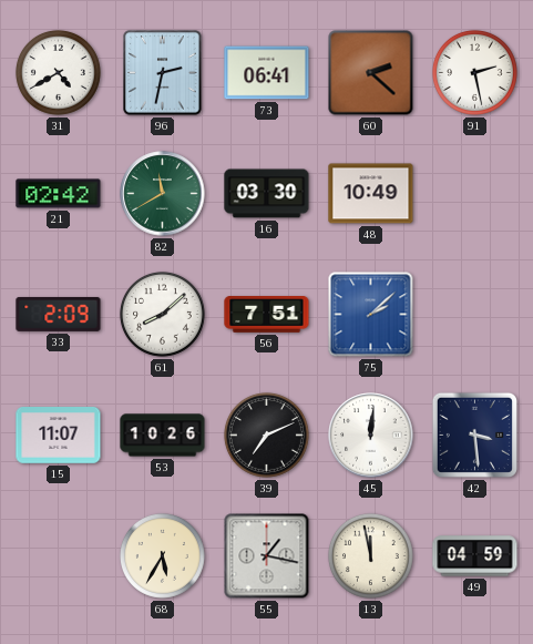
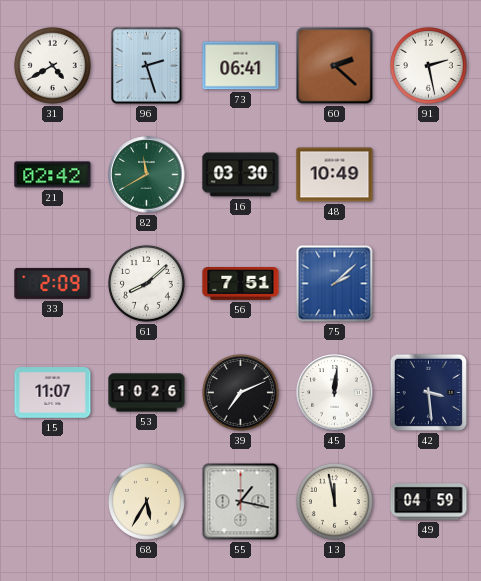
96: 2:32 -> 2:27 (147, 66)
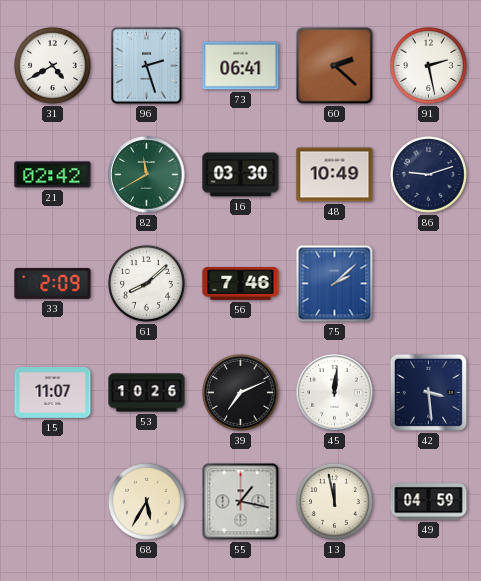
86: none -> 9:12 (428, 174)
56: 7:51 -> 7:46 (241, 284)
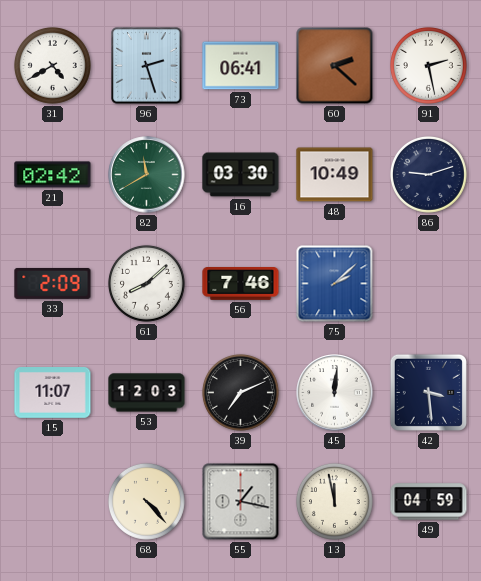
53: 10:26 -> 12:03 (147, 393)
68: 5:35 -> 4:23 (146, 501)
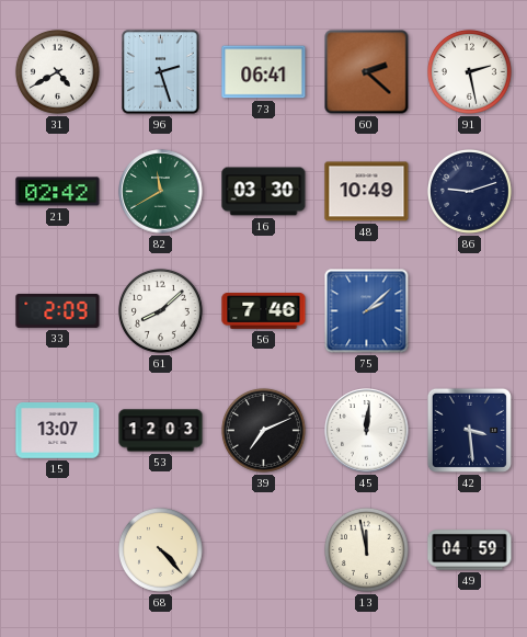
15: 11:07 -> 13:07 (58, 431)
55: 1:17 -> none (241, 502)
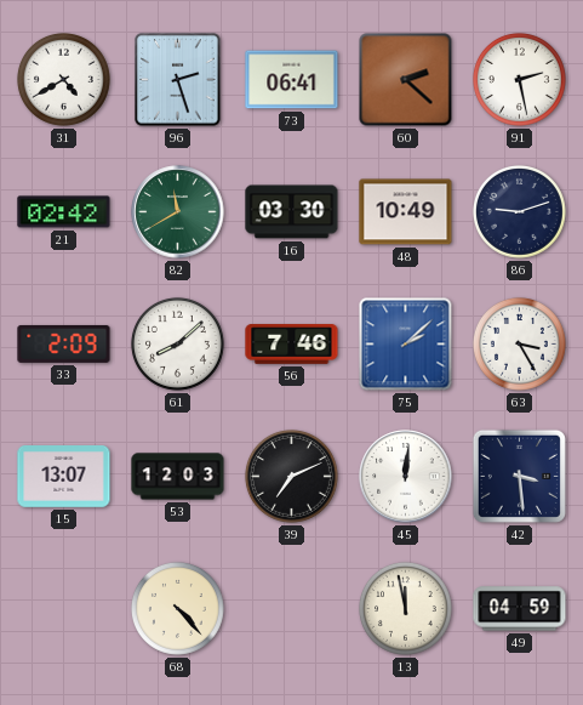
63: none -> 3:25 (519, 343)
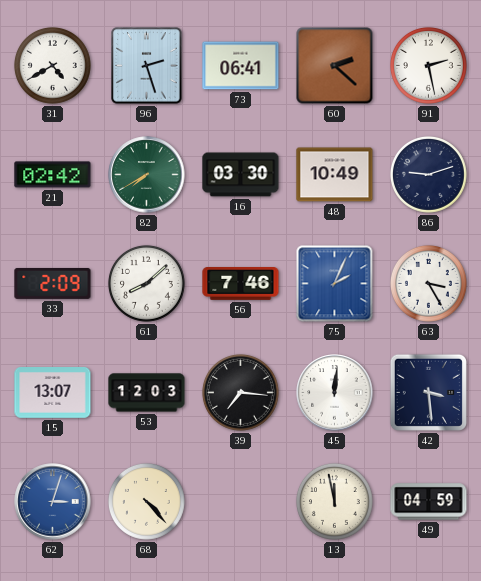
82: 11:40 -> 7:40 (147, 175)
75: 2:08 -> 2:04 (335, 284)
39: 7:11 -> 7:16 (240, 392)
62: none -> 3:03 (53, 502)
